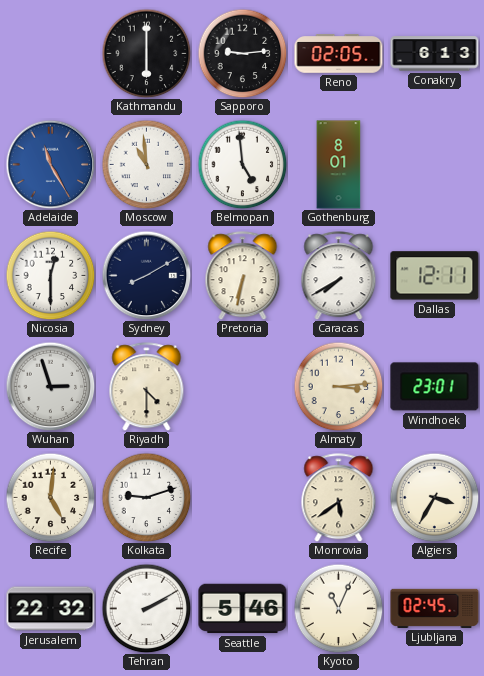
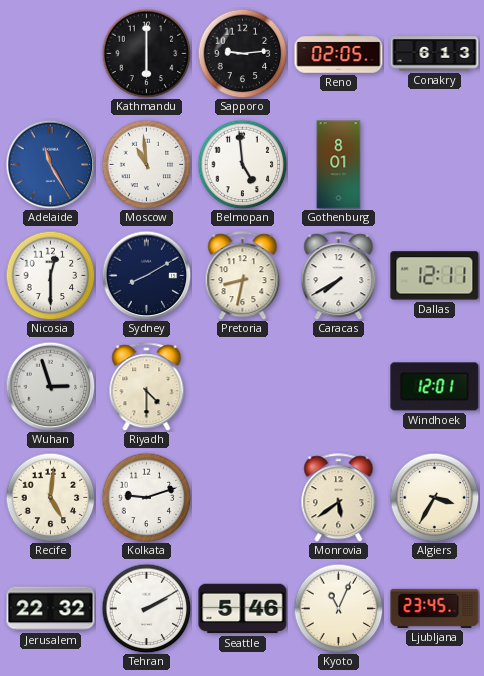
Pretoria: 6:32 -> 8:32 (243, 276)
Almaty: 3:14 -> none (338, 386)
Windhoek: 23:01 -> 12:01 (435, 387)
Ljubljana: 02:45 -> 23:45 (435, 608)
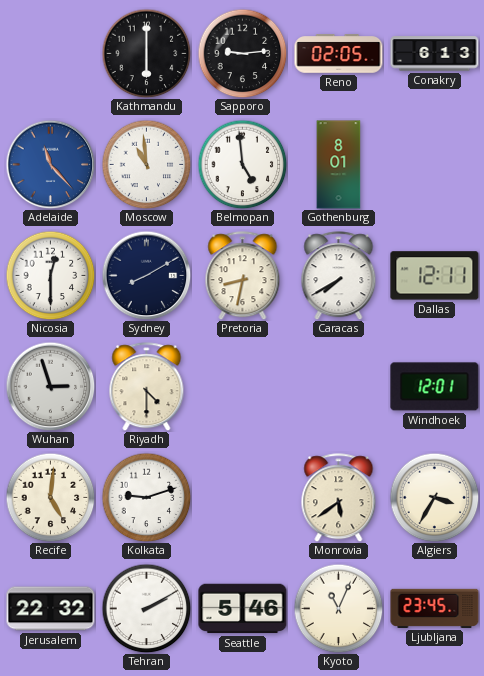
Adelaide: 11:25 -> 11:23 (50, 164)
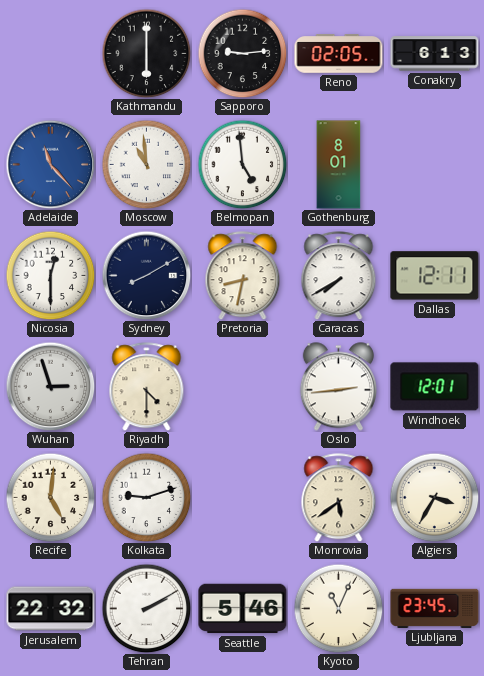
Oslo: none -> 2:44 (338, 387)
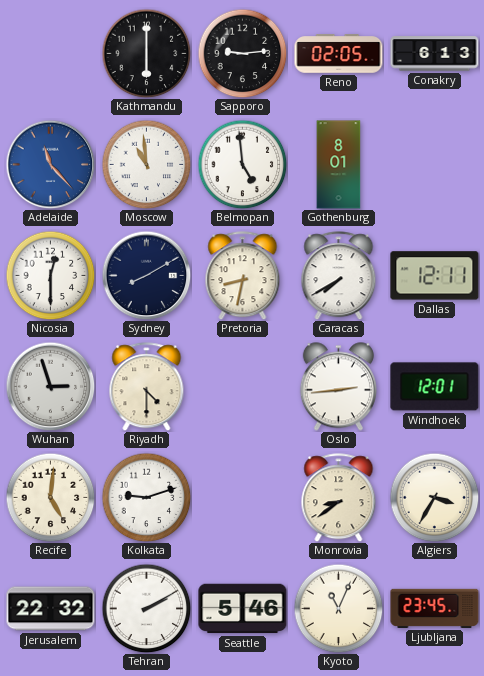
Monrovia: 5:39 -> 8:39 (339, 498)
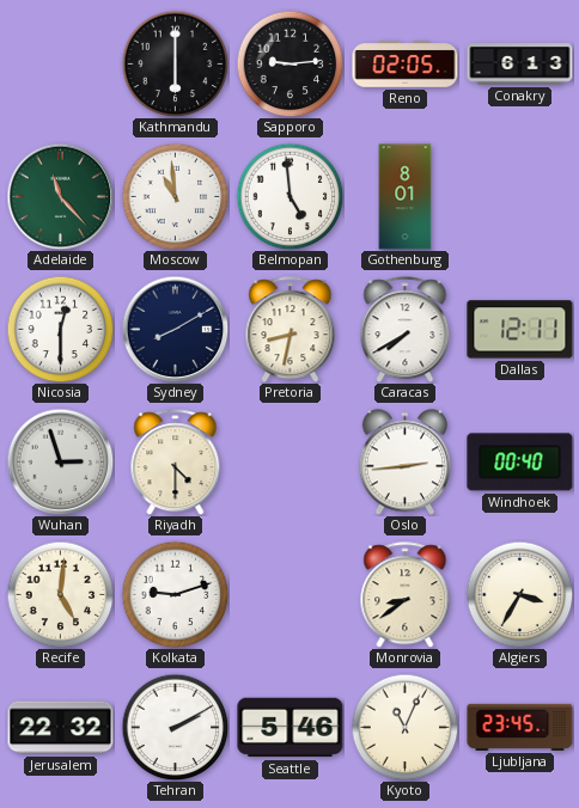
Adelaide dial: blue -> green (60, 196)
Windhoek: 12:01 -> 00:40 (520, 463)
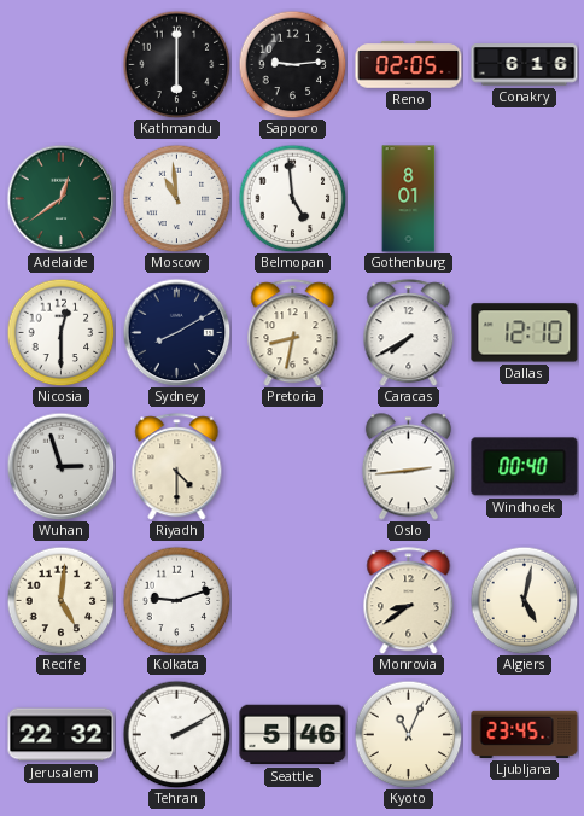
Conakry: 6:13 -> 6:16 (525, 65)
Adelaide: 11:23 -> 12:39 (60, 198)
Dallas: 12:11 -> 12:10 (525, 333)
Algiers: 3:35 -> 5:02 (524, 600)
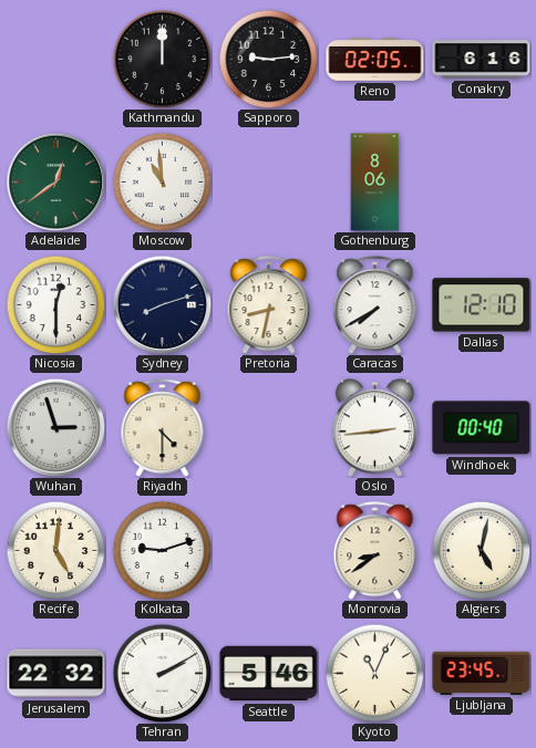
Kathmandu: 6:00 -> 12:00 (162, 59)
Belmopan: 4:59 -> none (292, 198)
Gothenburg: 8:01 -> 8:06 (375, 183)
Sydney: 8:10 -> 8:12 (162, 304)
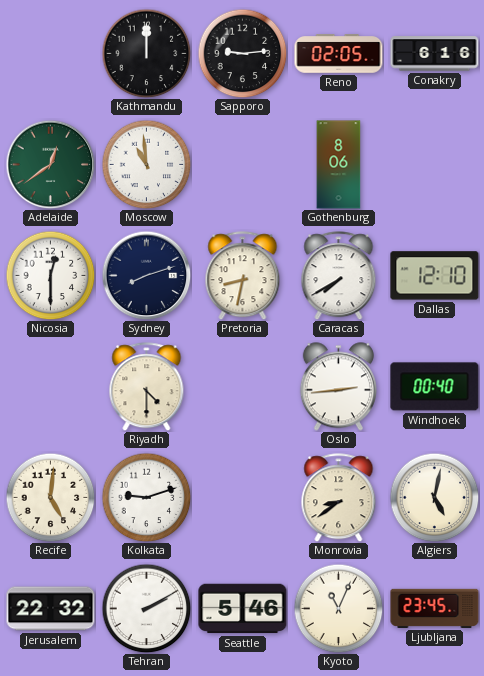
Wuhan: 2:57 -> none (55, 427)
